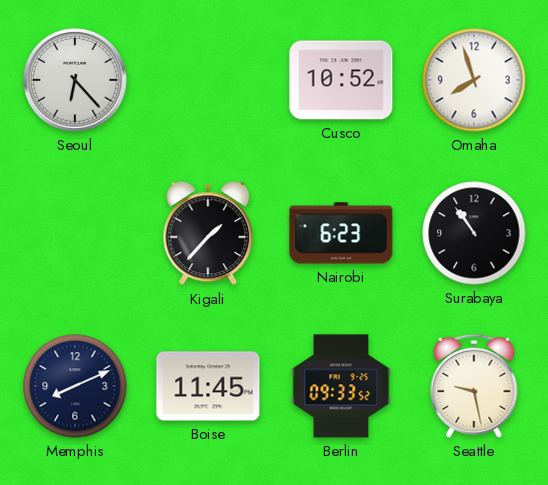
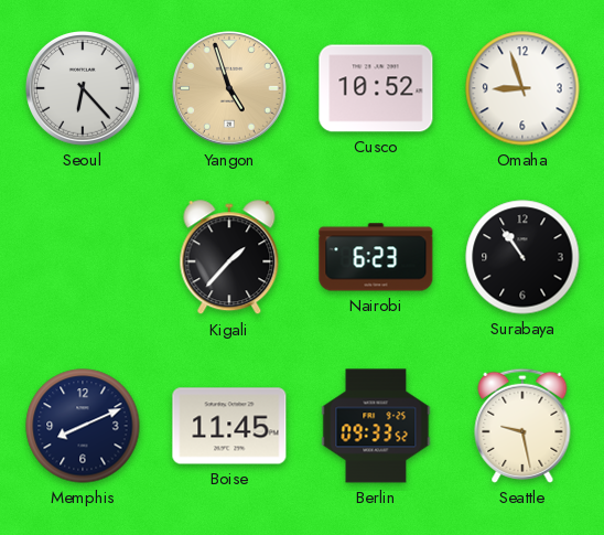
Yangon: none -> 4:57 (230, 89)
Omaha: 7:57 -> 8:57 (522, 88)
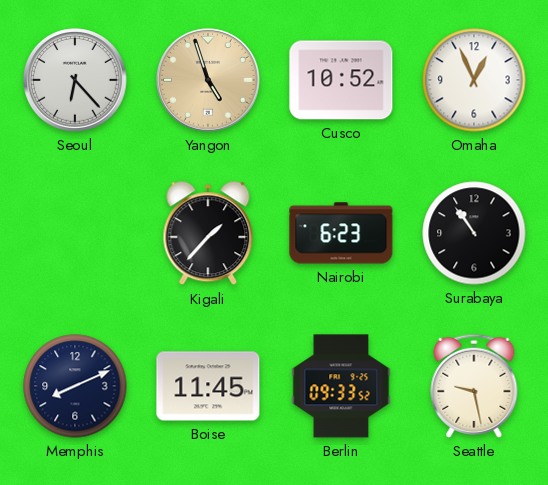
Omaha: 8:57 -> 12:56 (474, 80)
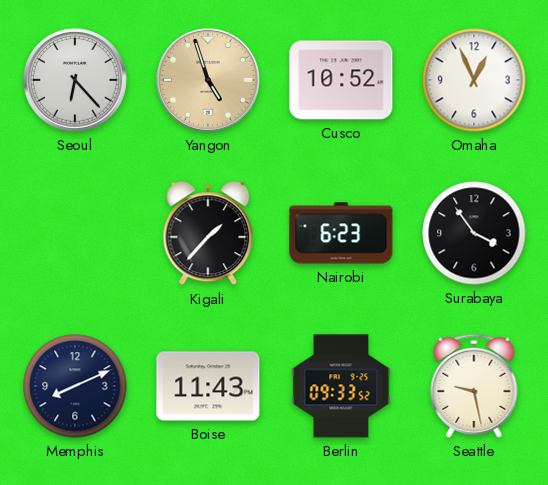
Surabaya: 10:54 -> 3:54 (474, 233)
Boise: 11:45 -> 11:43 (208, 386)
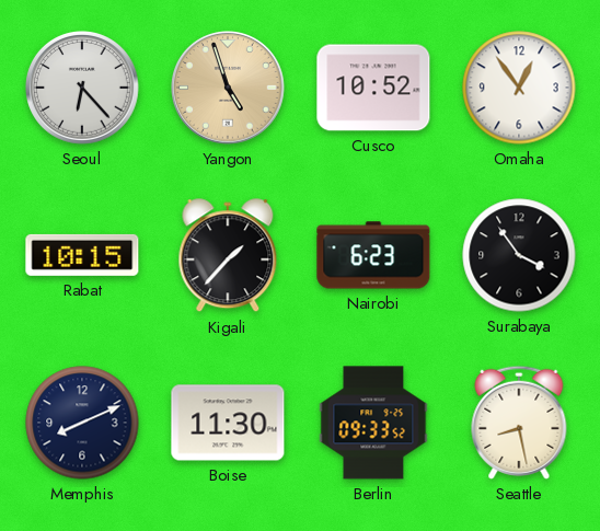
Omaha: 12:56 -> 12:54 (519, 88)
Rabat: none -> 10:15 (82, 255)
Boise: 11:43 -> 11:30 (228, 423)
Seattle: 9:28 -> 8:28 (519, 423)
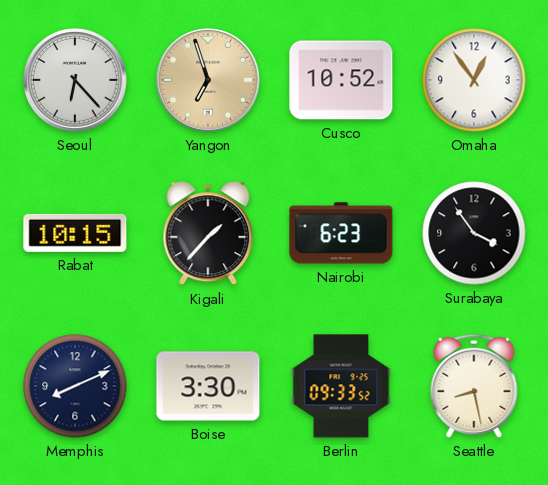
Yangon: 4:57 -> 6:57 (209, 81)
Boise: 11:30 -> 3:30 (208, 386)
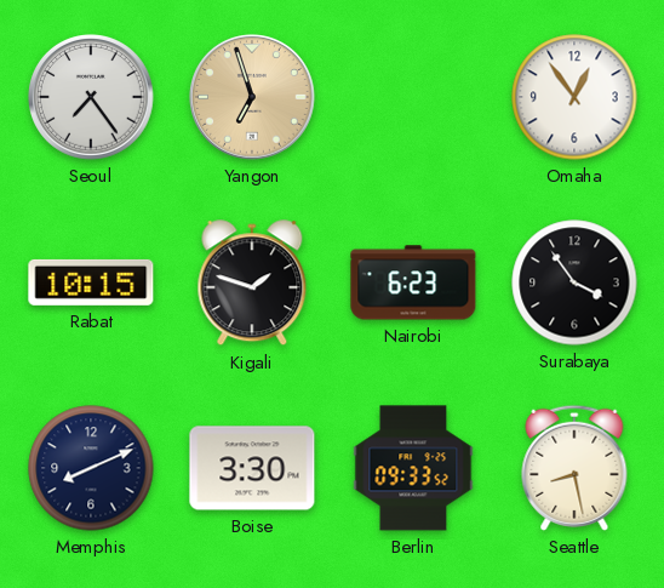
Seoul: 6:23 -> 7:24 (92, 98)
Cusco: 10:52 -> none (341, 80)
Kigali: 1:37 -> 1:48 (252, 284)
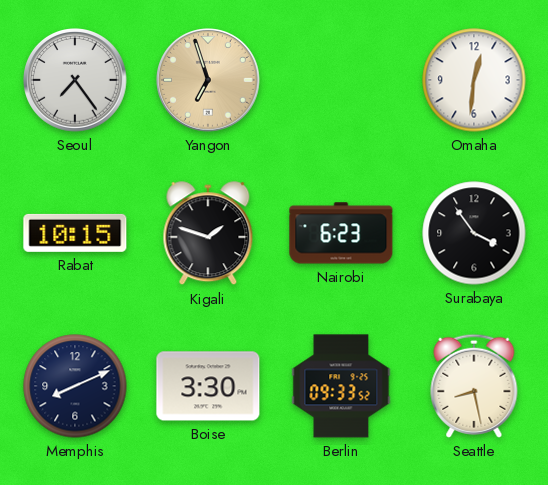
Omaha: 12:54 -> 12:31 (474, 80)
